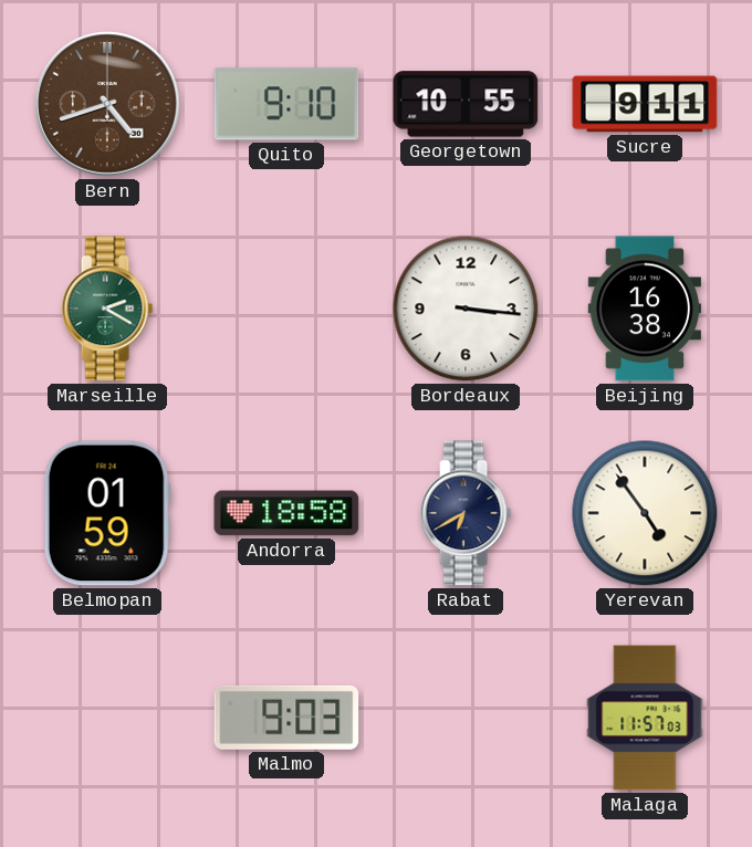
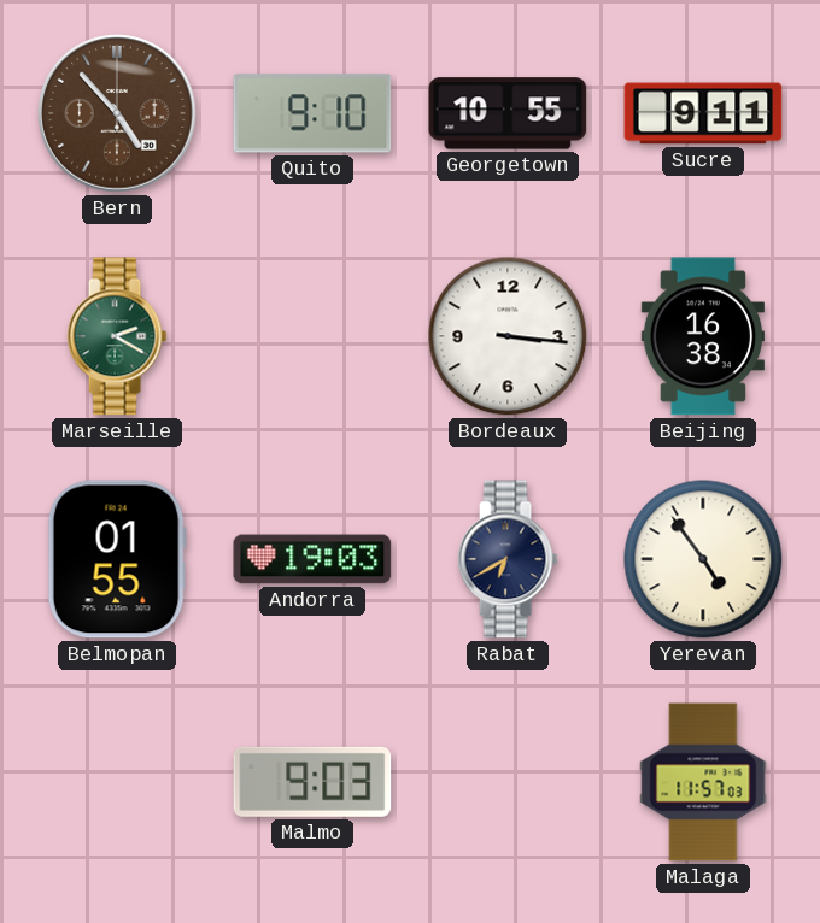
Bern: 4:42 -> 4:53 (118, 114)
Belmopan: 01:59 -> 01:55 (117, 559)
Andorra: 18:58 -> 19:03 (312, 559)
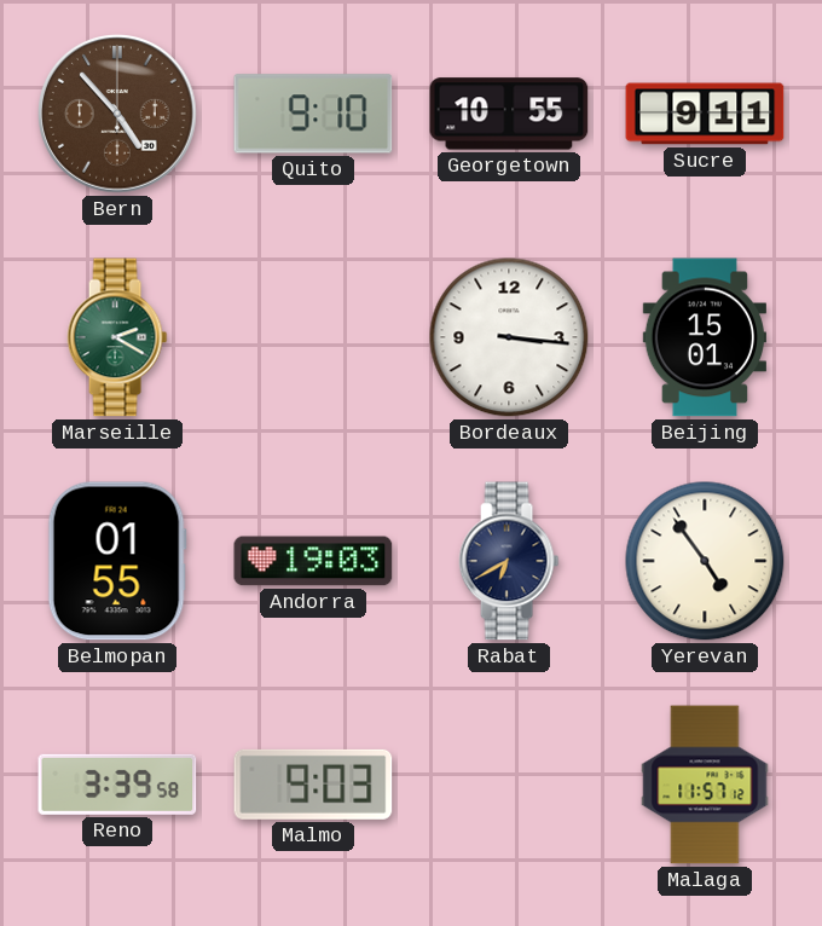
Beijing: 16:38 -> 15:01 (704, 337)
Reno: none -> 3:39 (117, 785)
Malaga: 11:57:03 -> 11:57:12 (705, 785)
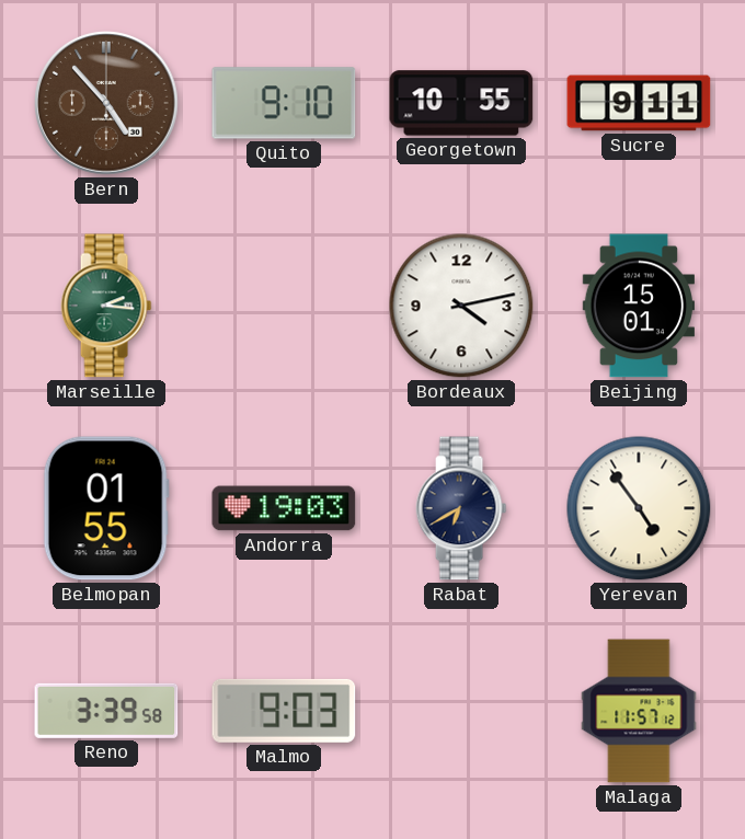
Marseille: 2:20 -> 2:16 (106, 306)
Bordeaux: 3:16 -> 4:13 (461, 306)
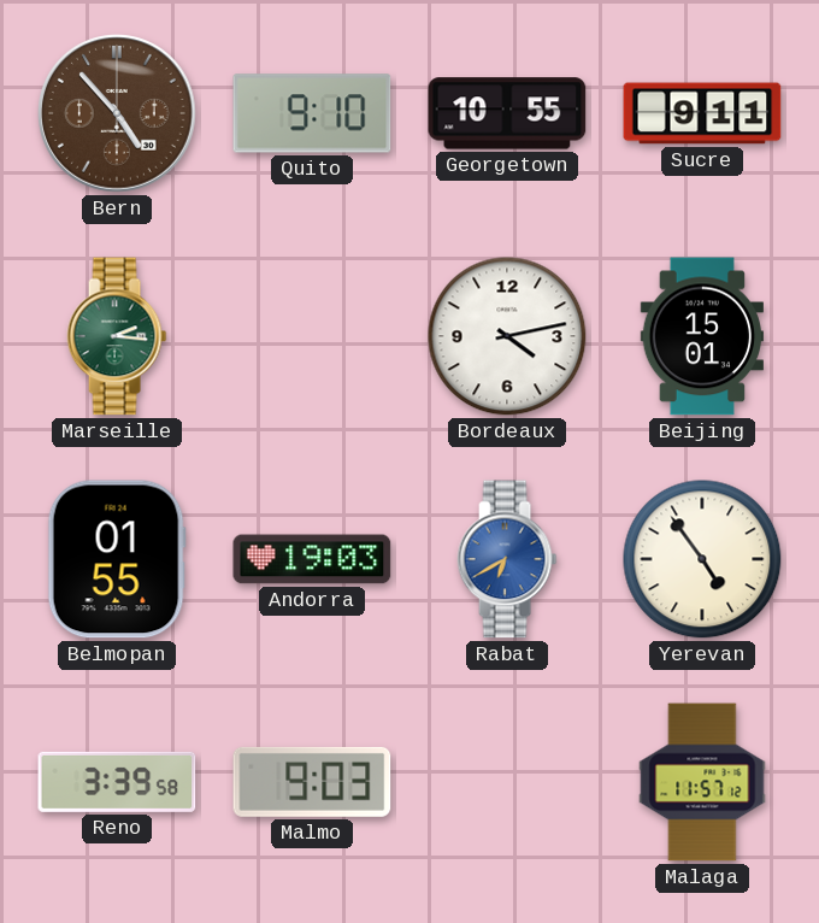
Rabat dial: navy -> blue (507, 559)
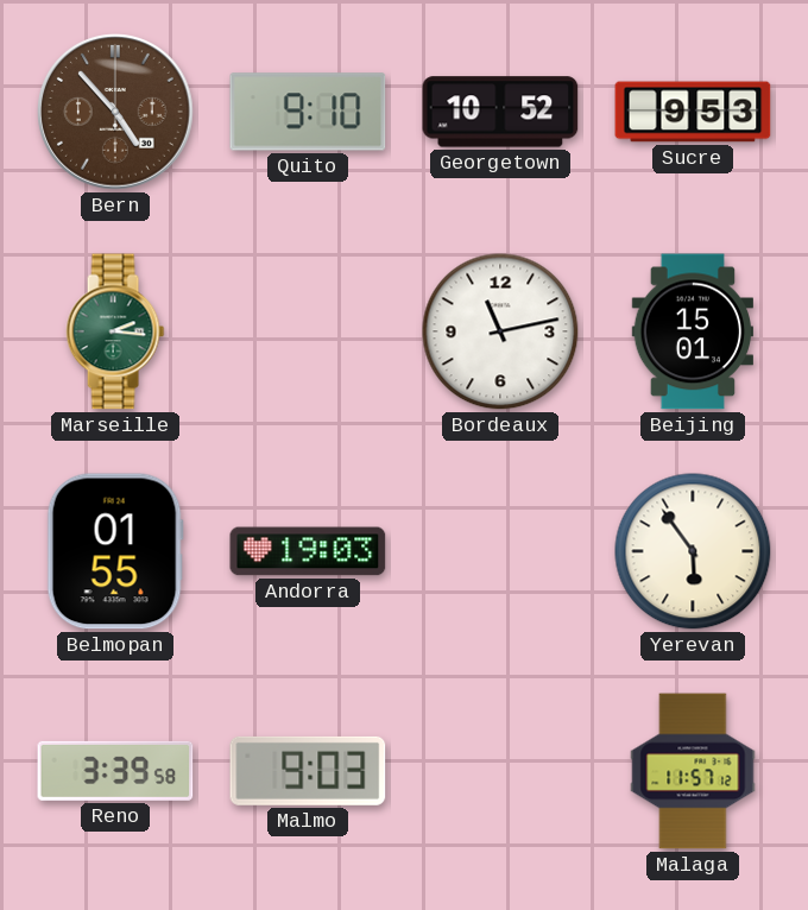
Georgetown: 10:55 -> 10:52 (500, 112)
Sucre: 9:11 -> 9:53 (693, 112)
Bordeaux: 4:13 -> 11:13 (500, 331)
Rabat: 6:40 -> none (507, 559)
Yerevan: 4:54 -> 5:54 (693, 551)
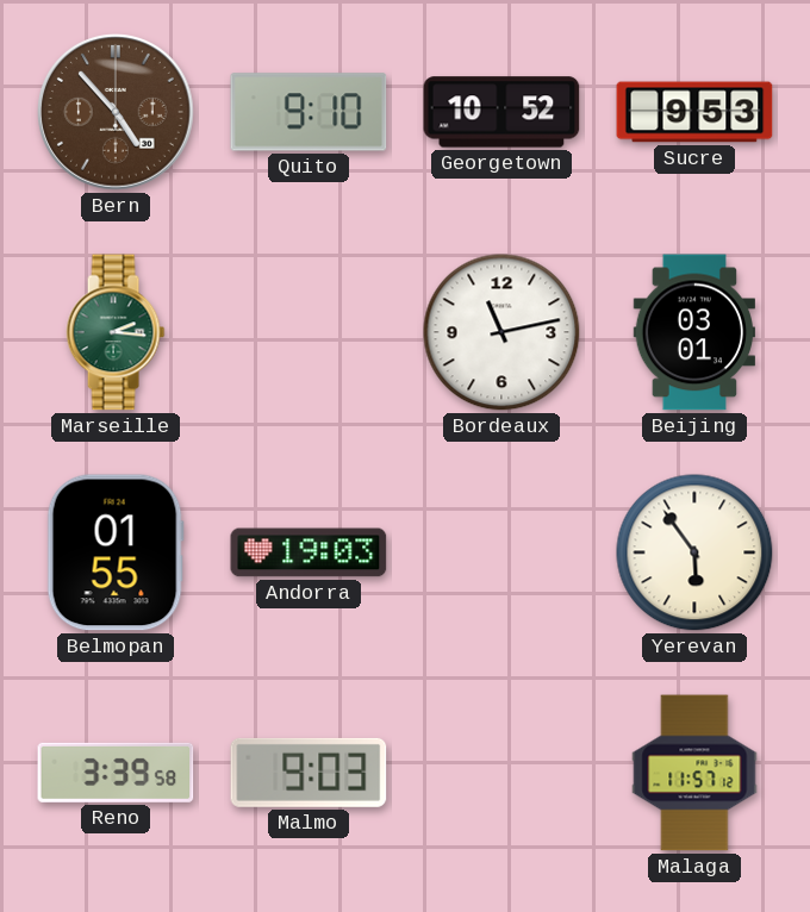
Beijing: 15:01 -> 03:01 (693, 332)
